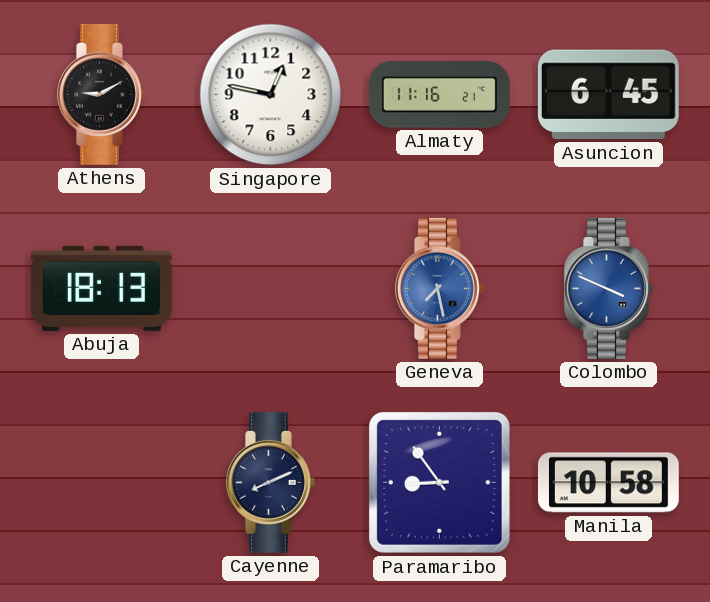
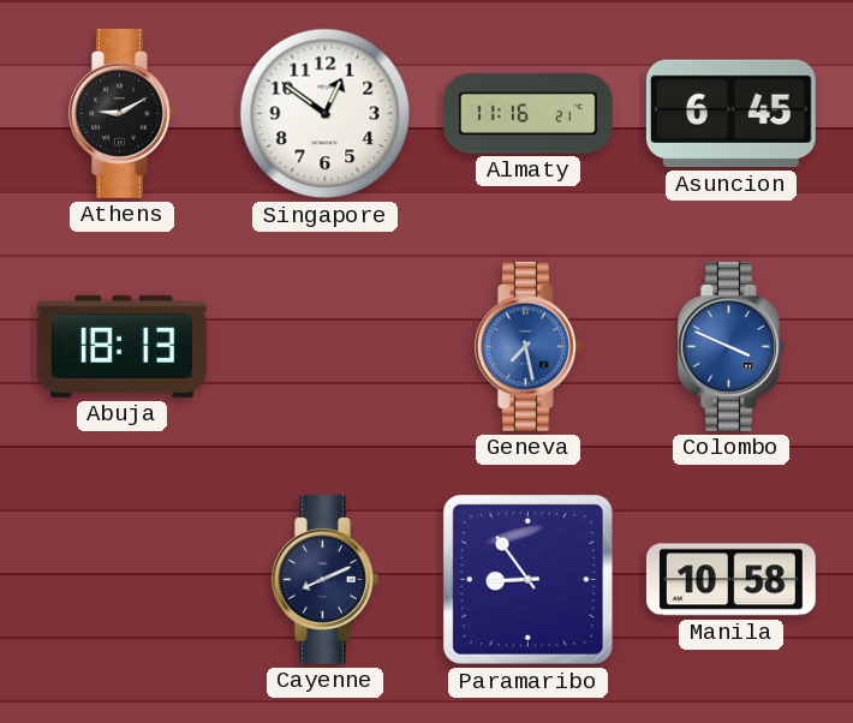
Singapore: 12:47 -> 12:51 (326, 114)
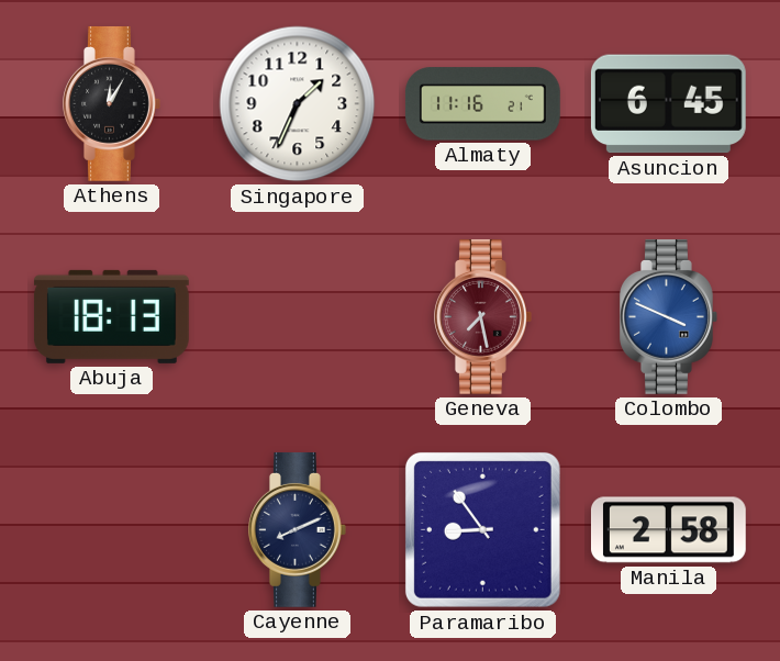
Athens: 9:10 -> 12:05 (112, 103)
Singapore: 12:51 -> 1:34 (298, 104)
Geneva dial: blue -> burgundy (483, 316)
Manila: 10:58 -> 2:58 (668, 530)
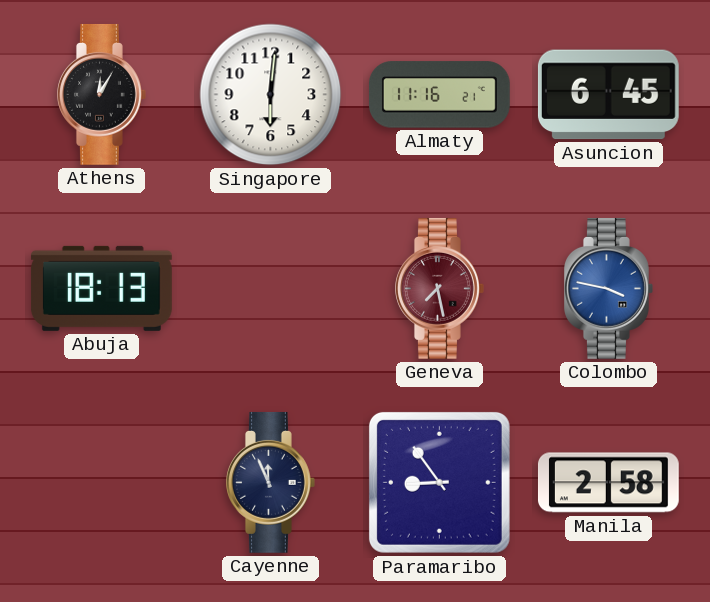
Singapore: 1:34 -> 6:01 (271, 95)
Colombo: 3:49 -> 3:47 (609, 288)
Cayenne: 8:11 -> 11:56 (271, 482)
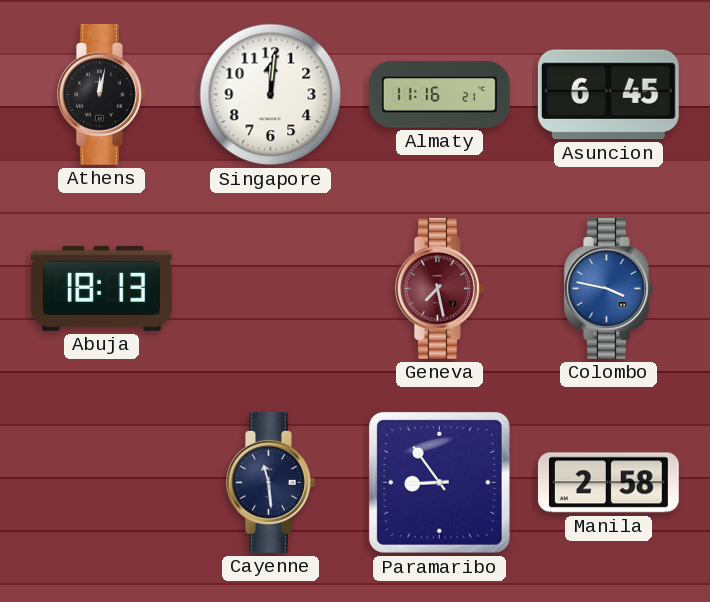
Athens: 12:05 -> 12:02 (102, 94)
Singapore: 6:01 -> 12:01 (271, 95)
Cayenne: 11:56 -> 11:29 (271, 482)
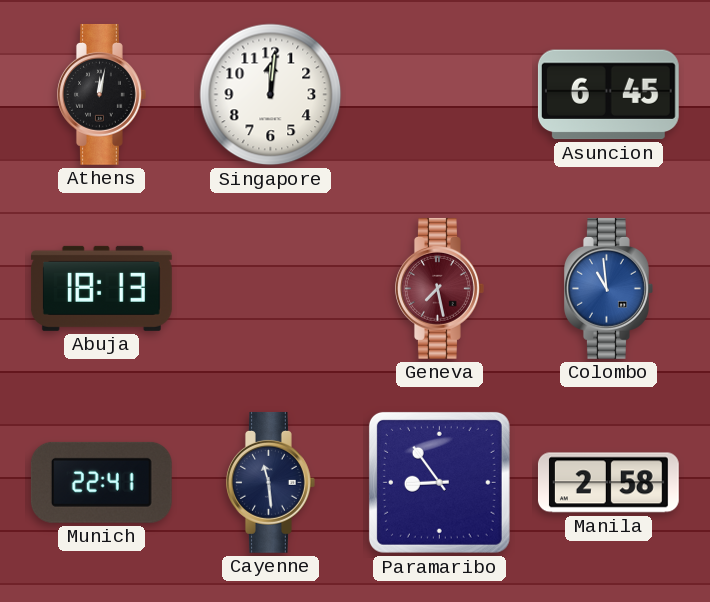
Almaty: 11:16 -> none (439, 95)
Colombo: 3:47 -> 10:59 (609, 288)
Munich: none -> 22:41 (101, 482)
